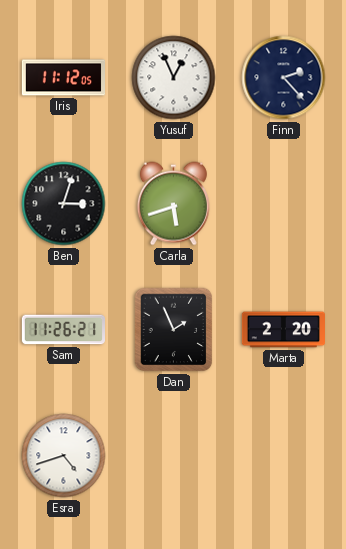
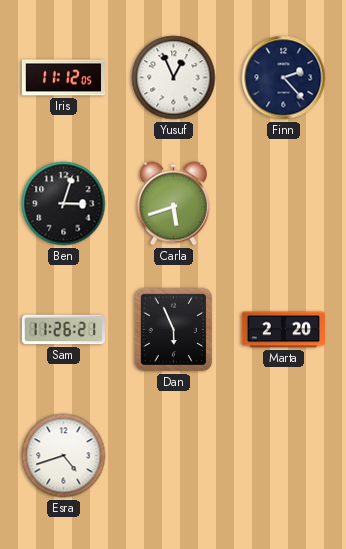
Dan: 1:56 -> 5:56 (174, 330)
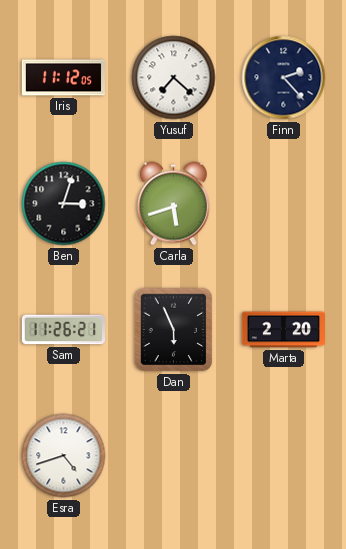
Yusuf: 12:56 -> 7:22 (174, 78)
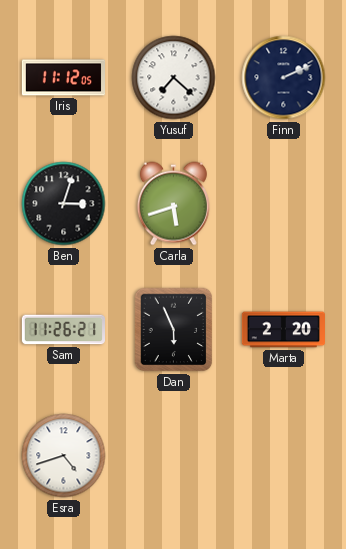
Finn: 2:23 -> 2:11 (284, 78)
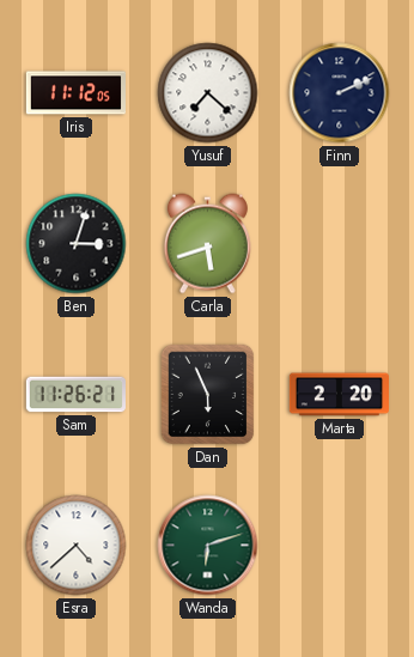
Esra: 4:42 -> 4:38 (77, 546)
Wanda: none -> 6:12 (208, 546)
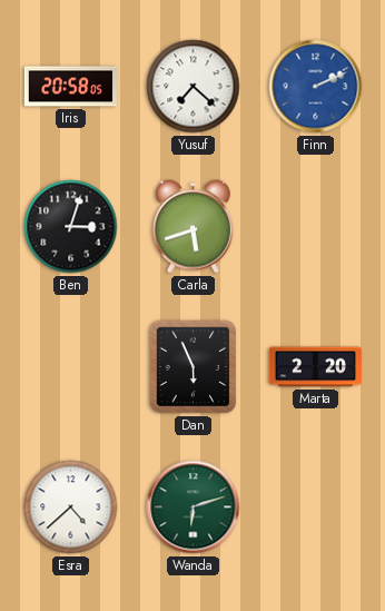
Iris: 11:12 -> 20:58 (70, 87)
Finn dial: navy -> blue (316, 87)
Sam: 11:26 -> none (75, 395)
